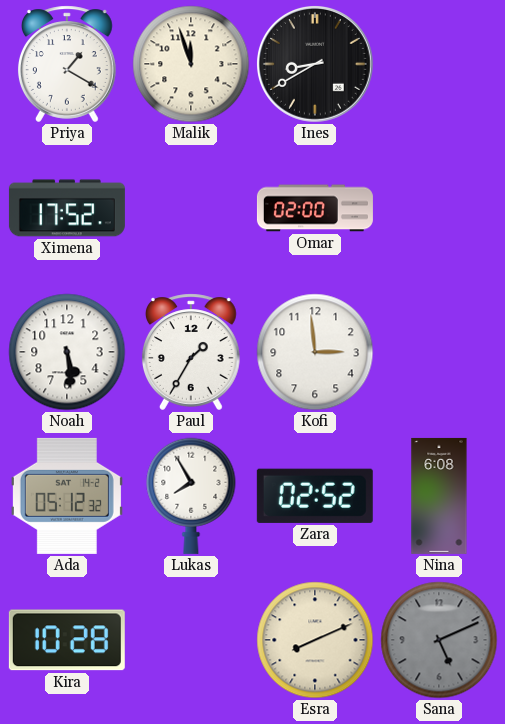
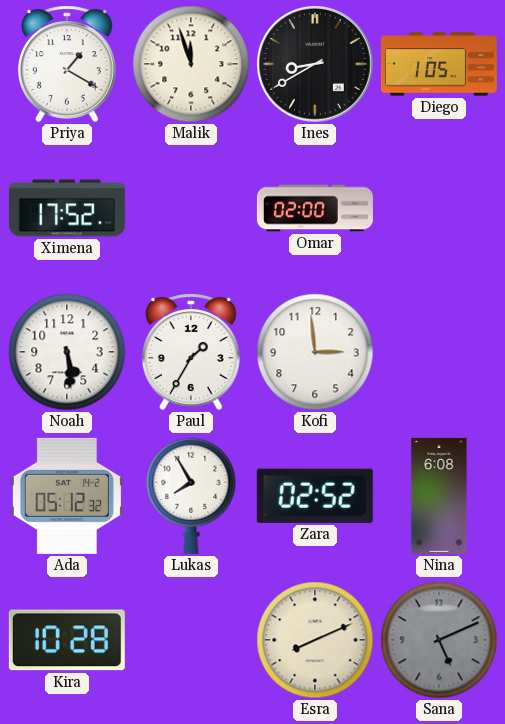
Diego: none -> 1:05 (439, 64)
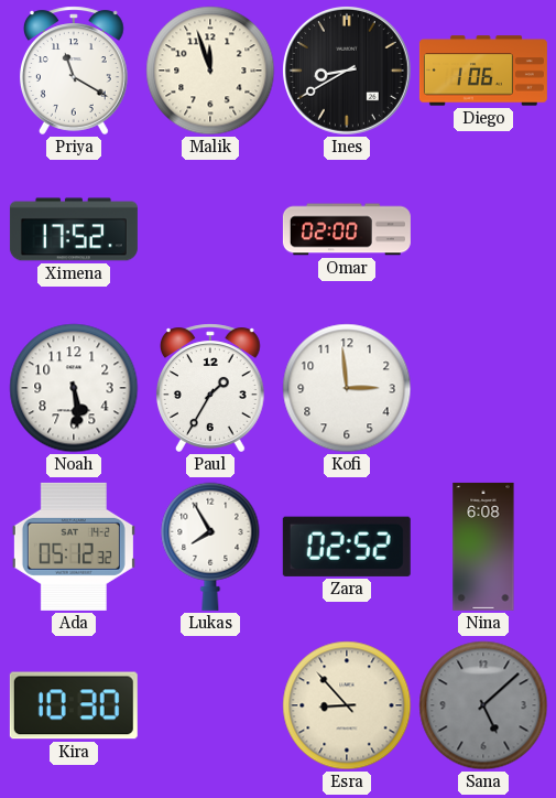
Priya: 1:20 -> 11:20 (74, 71)
Diego: 1:05 -> 1:06 (483, 71)
Kira: 10:28 -> 10:30 (74, 705)
Esra: 8:11 -> 8:53 (347, 705)
Sana: 5:11 -> 5:08 (483, 705)
